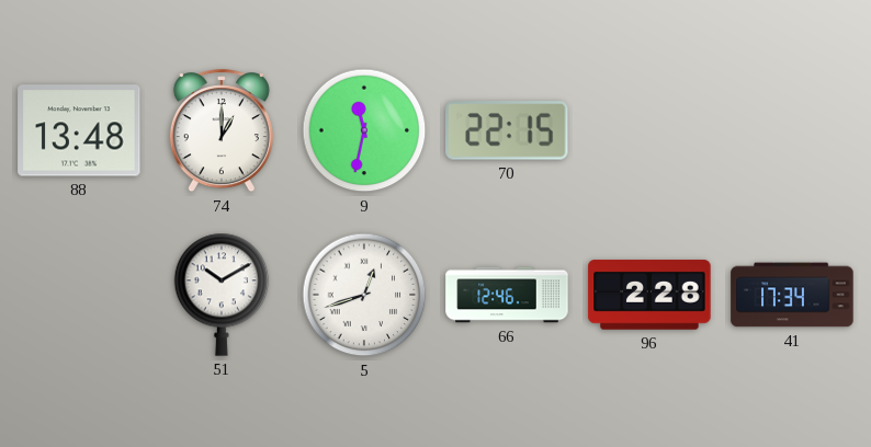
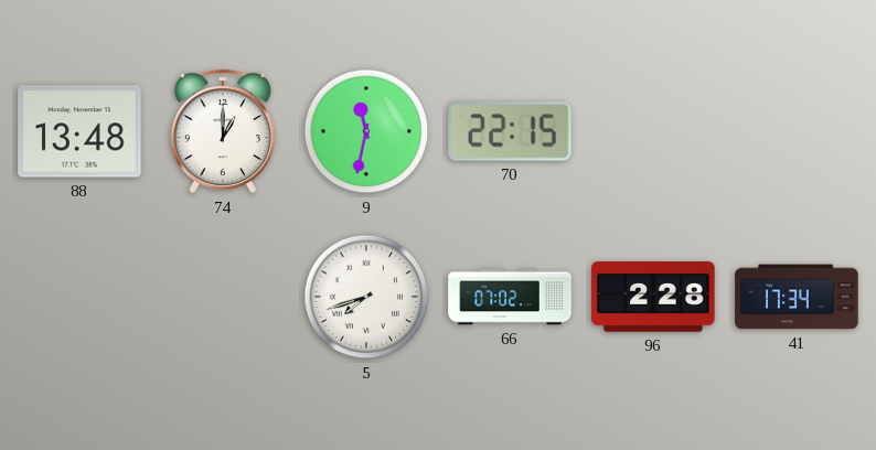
51: 10:10 -> none (222, 295)
5: 12:42 -> 7:42 (366, 297)
66: 12:46 -> 07:02 (510, 297)
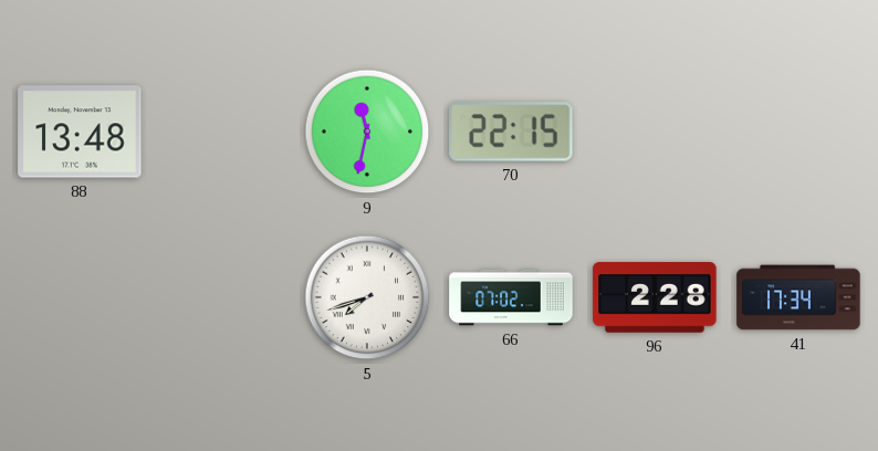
74: 1:00 -> none (223, 132)
